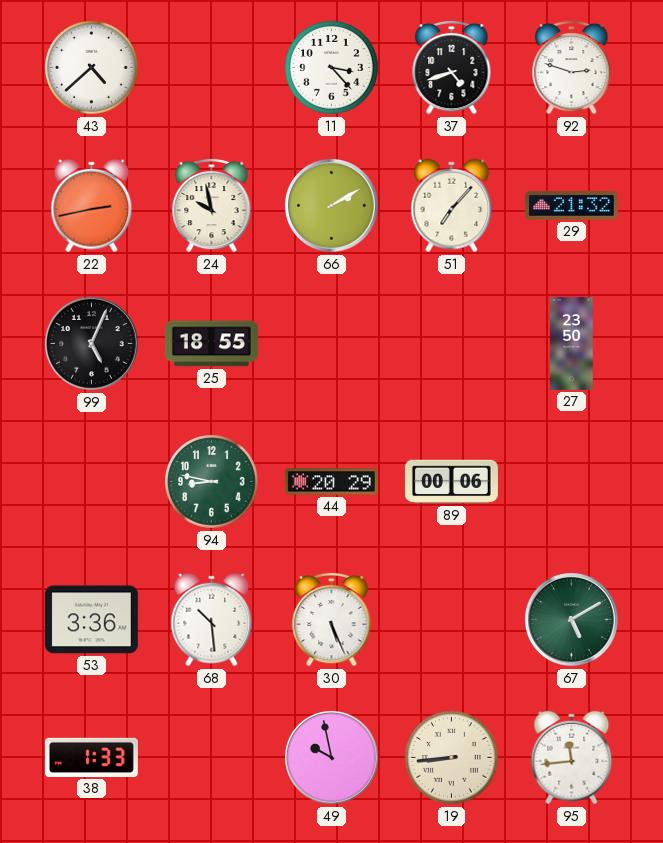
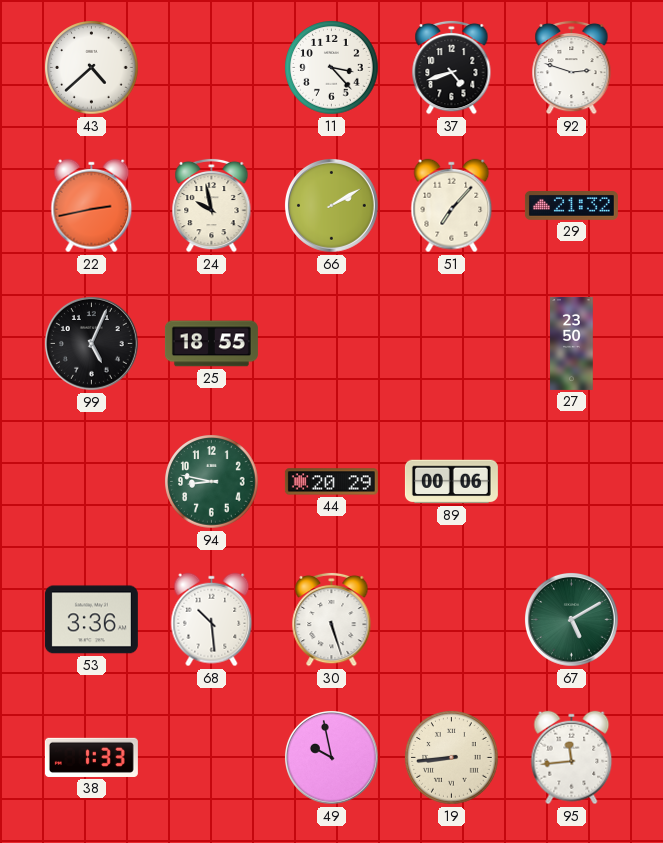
30: 5:26 -> 5:27 (332, 619)
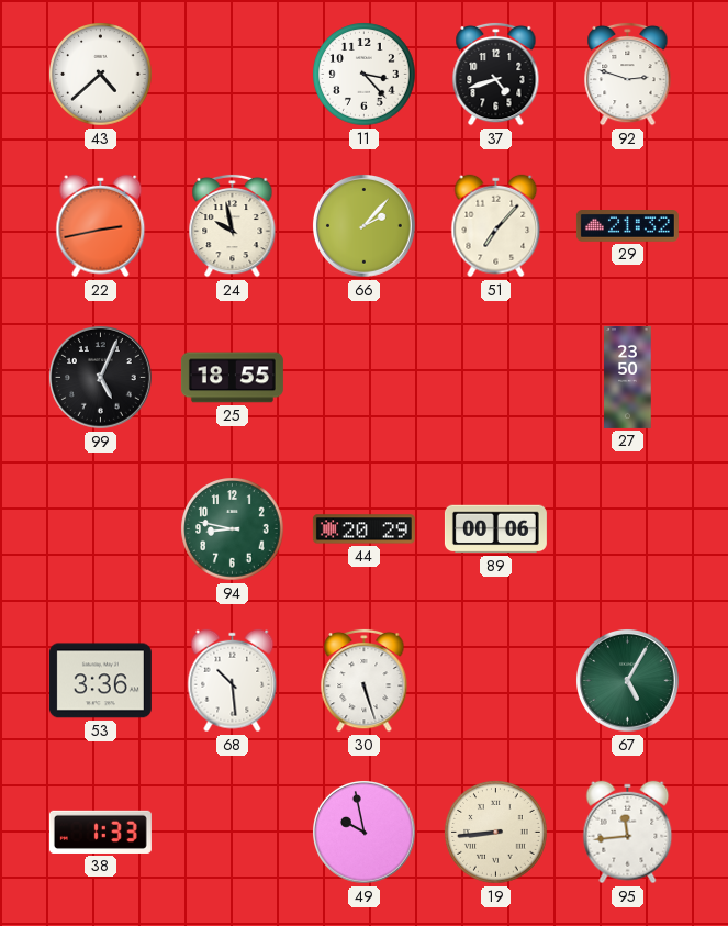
66: 2:10 -> 2:07 (365, 226)
67: 5:10 -> 5:05 (628, 681)
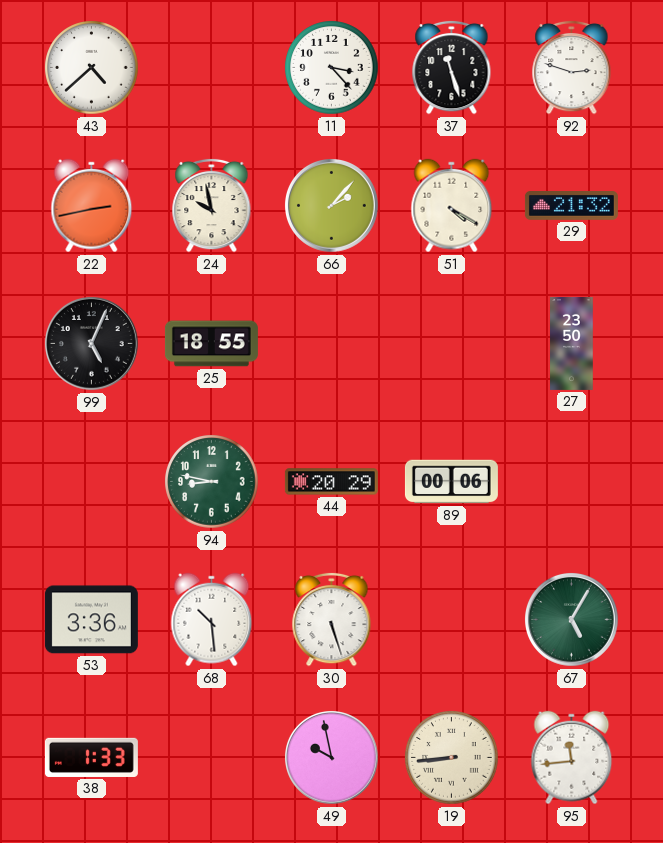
37: 4:42 -> 11:27 (452, 67)
51: 7:07 -> 4:20 (452, 206)
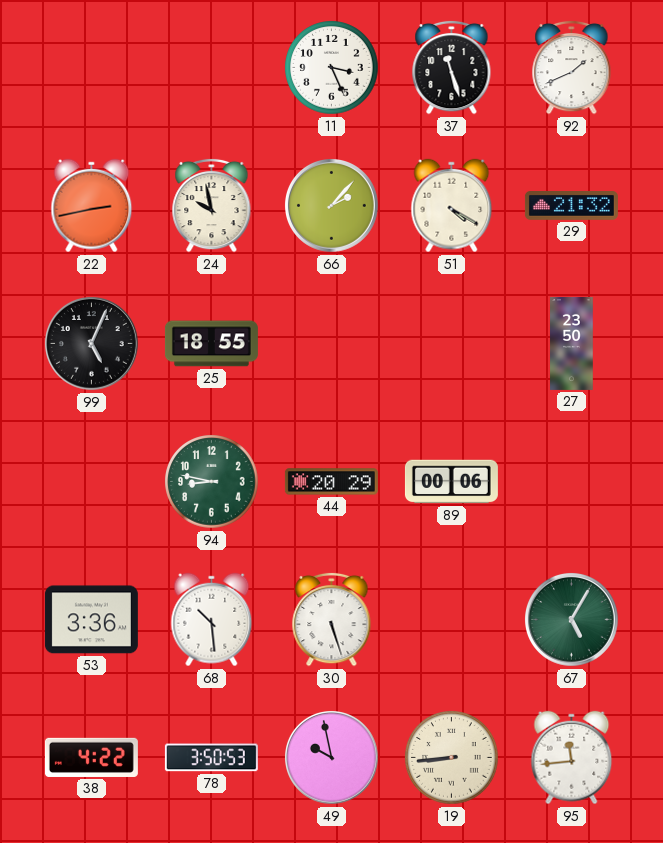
43: 4:38 -> none (92, 68)
11: 3:23 -> 3:26 (332, 68)
92: 2:48 -> 1:41 (572, 67)
38: 1:33 -> 4:22 (91, 757)
78: none -> 3:50 (211, 758)
